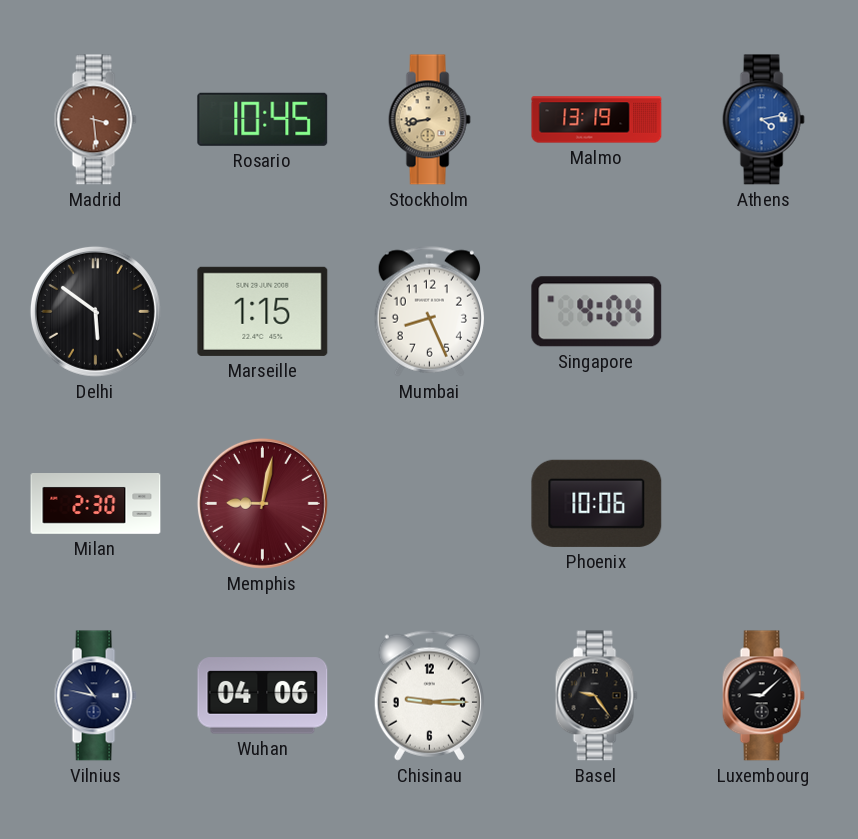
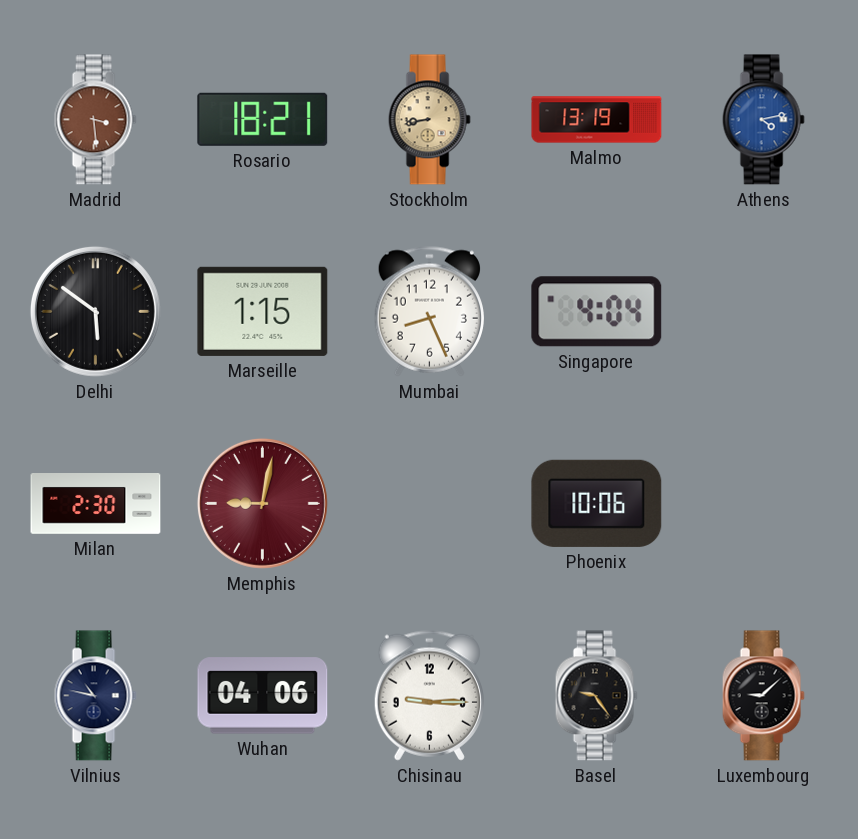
Rosario: 10:45 -> 18:21 (263, 119)
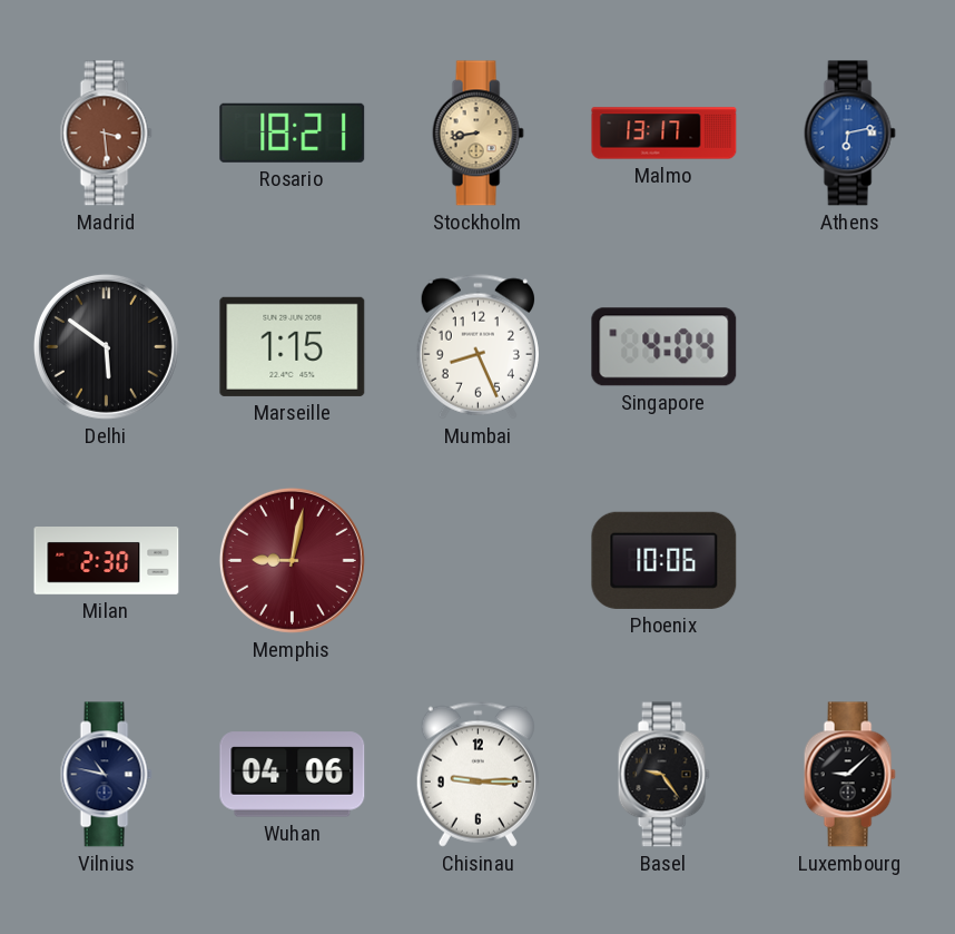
Malmo: 13:19 -> 13:17 (664, 134)
Athens: 4:13 -> 6:13 (849, 134)
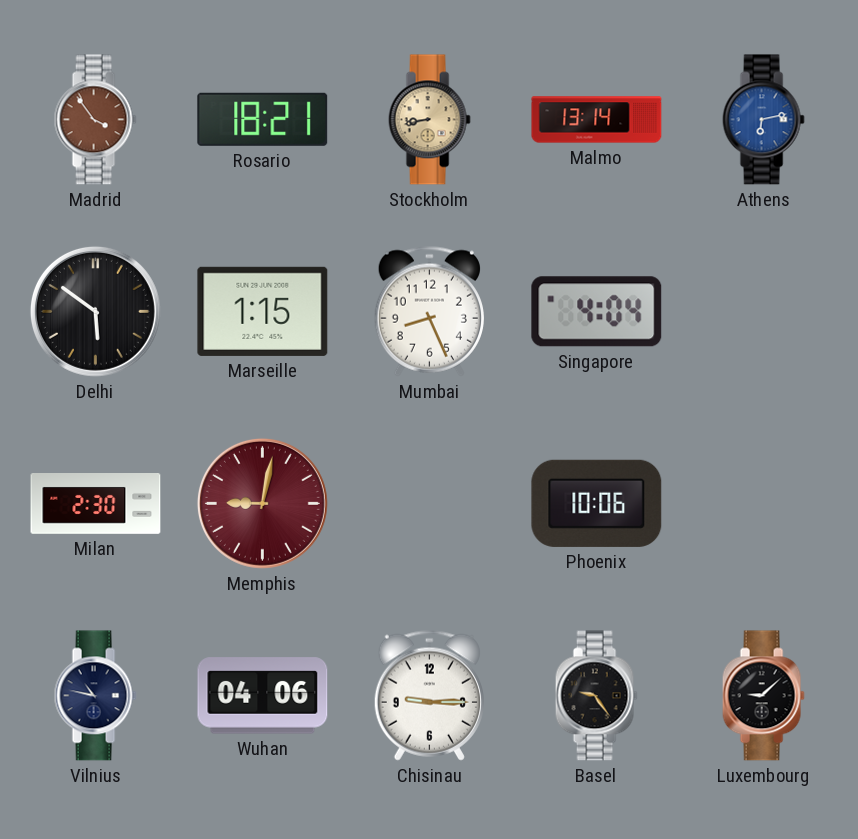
Madrid: 3:29 -> 3:54 (95, 120)
Malmo: 13:17 -> 13:14 (597, 120)
